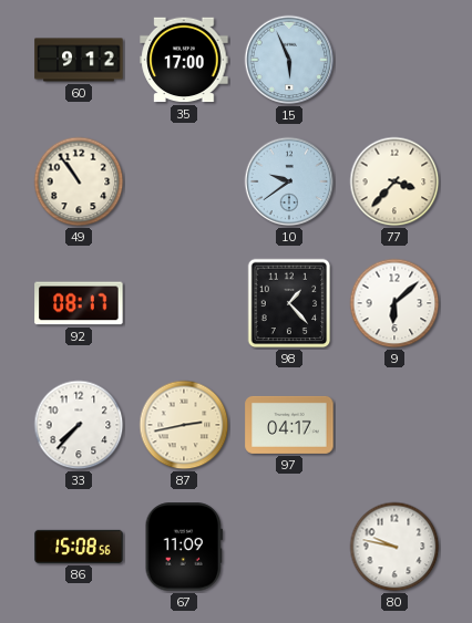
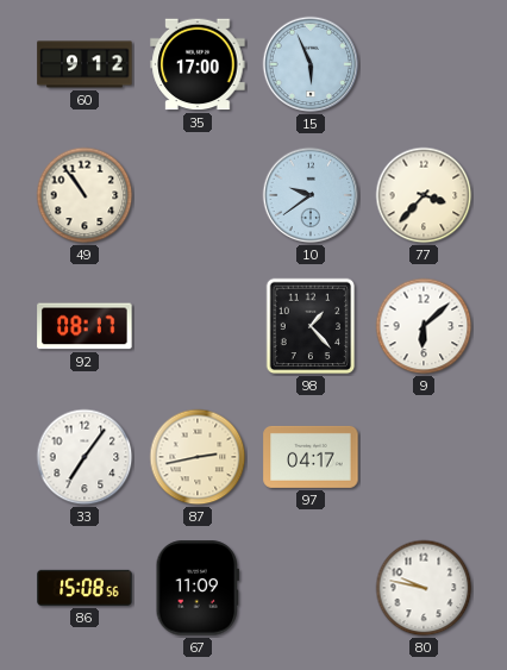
33: 7:37 -> 7:06 (84, 457)
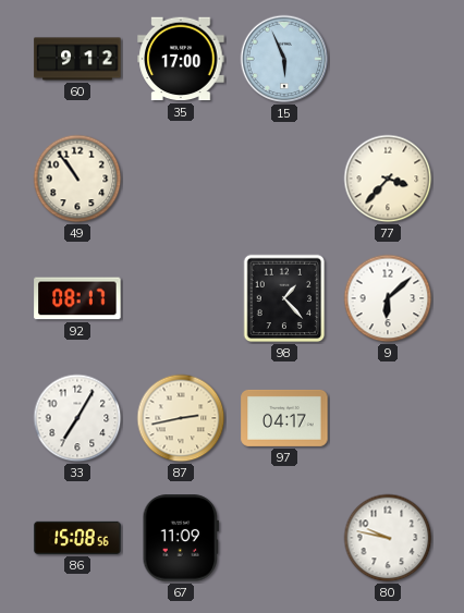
10: 9:39 -> none (311, 195)
33: 7:06 -> 7:05 (77, 418)
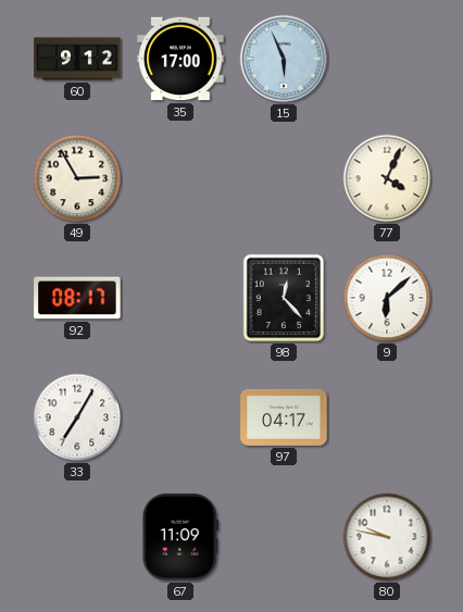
49: 10:54 -> 2:55 (77, 178)
77: 3:37 -> 4:04 (387, 178)
98: 1:23 -> 12:23 (284, 298)
87: 2:43 -> none (181, 418)
86: 15:08 -> none (77, 538)
